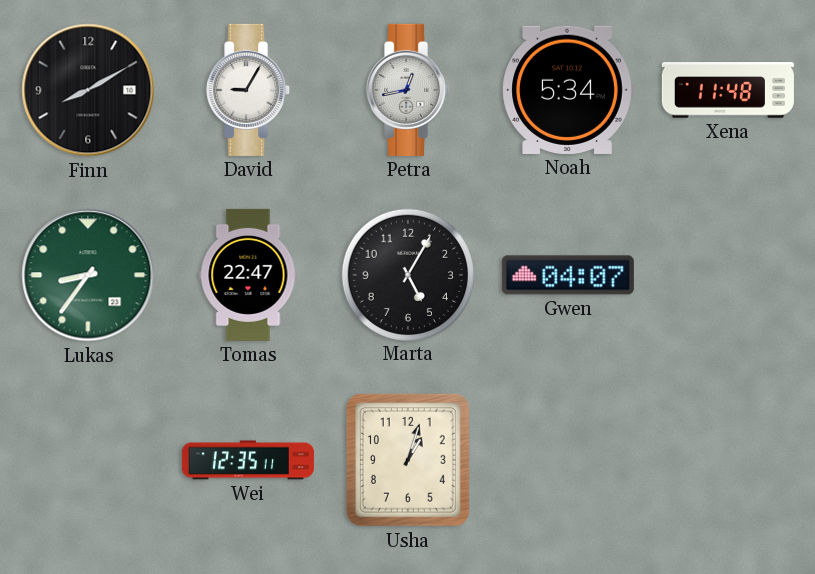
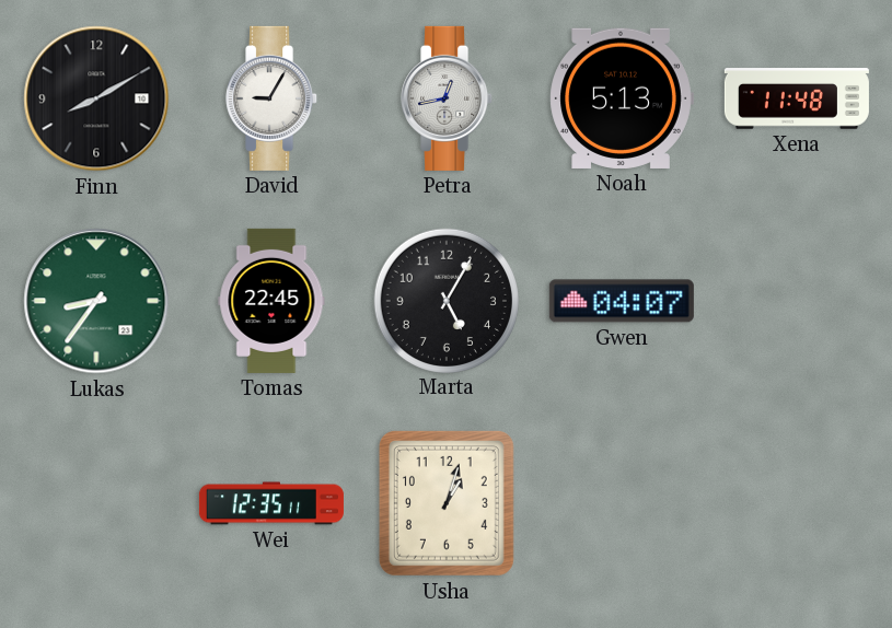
Noah: 5:34 -> 5:13 (622, 98)
Tomas: 22:47 -> 22:45 (271, 301)
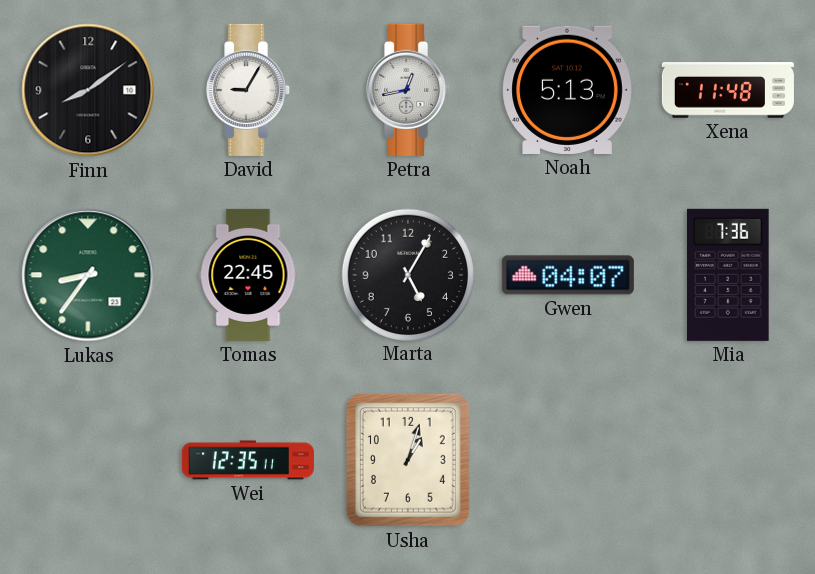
Finn: 8:10 -> 8:09 (88, 90)
Mia: none -> 7:36 (729, 275)
